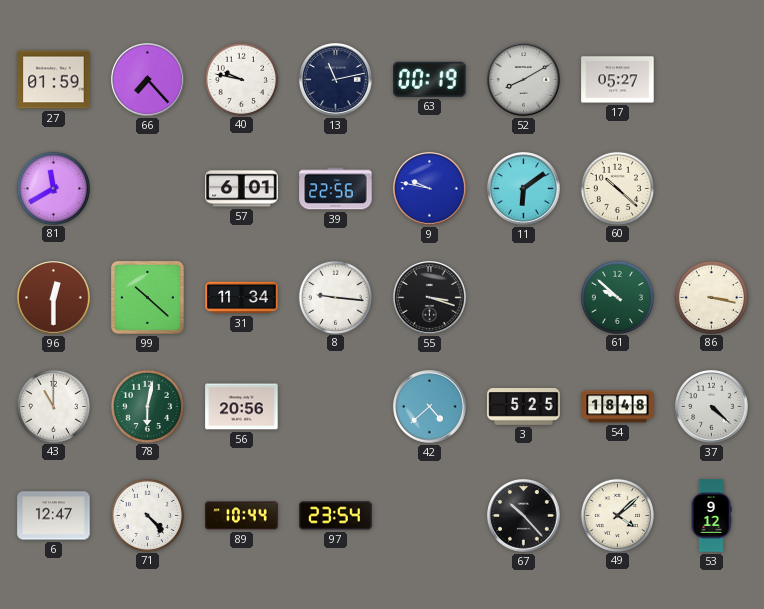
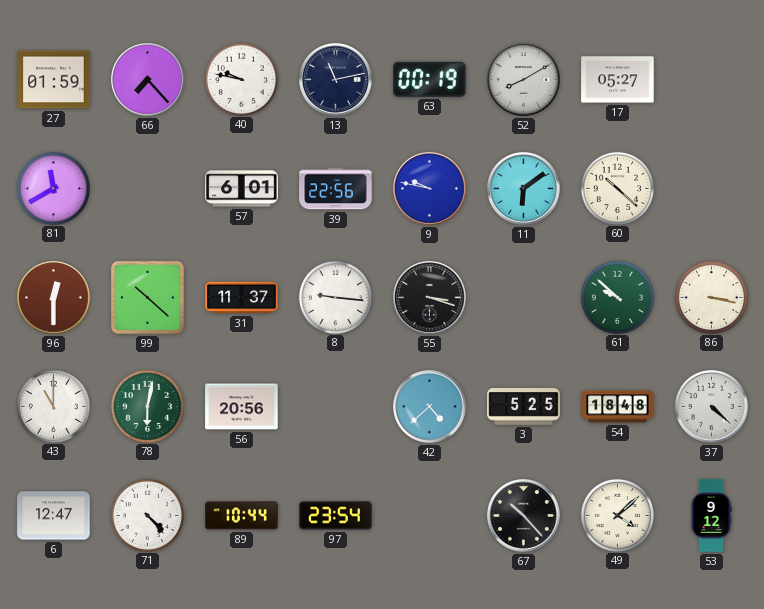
31: 11:34 -> 11:37 (242, 298)
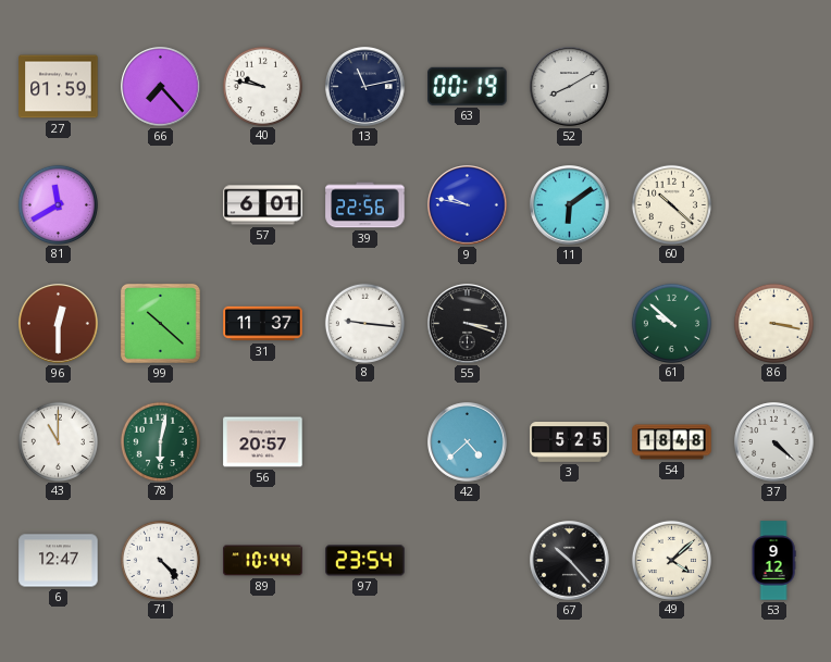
17: 05:27 -> none (618, 80)
56: 20:56 -> 20:57 (263, 442)
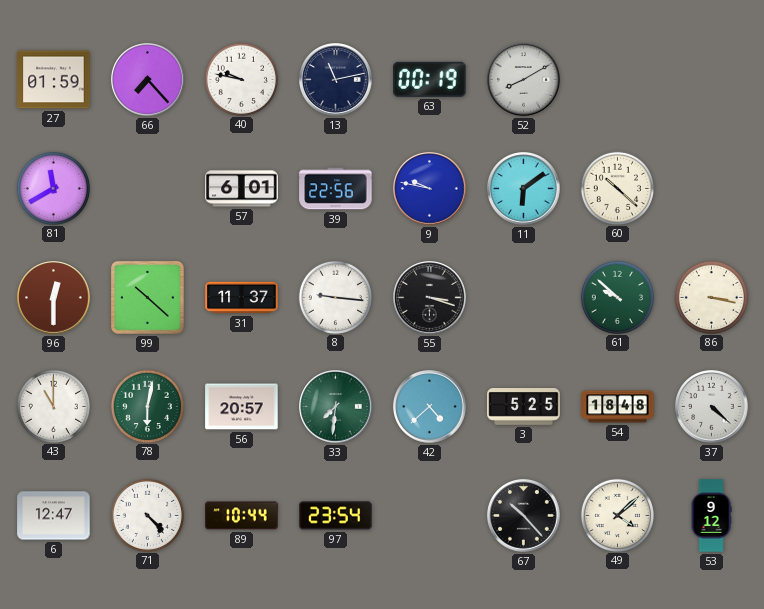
33: none -> 7:31 (336, 407)
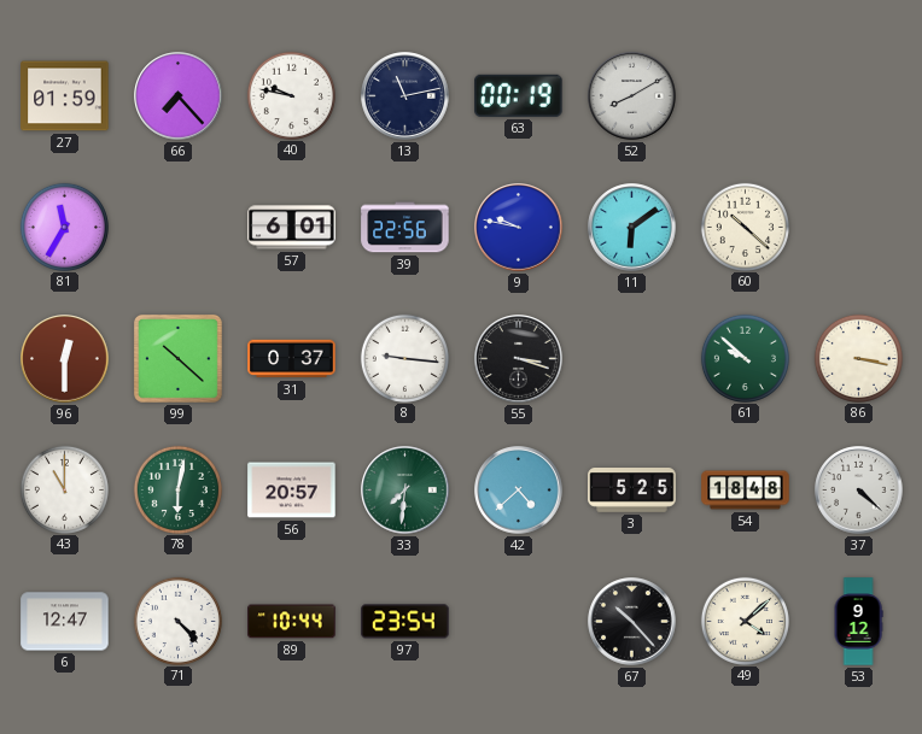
81: 11:40 -> 11:35 (64, 227)
31: 11:37 -> 0:37 (292, 359)
